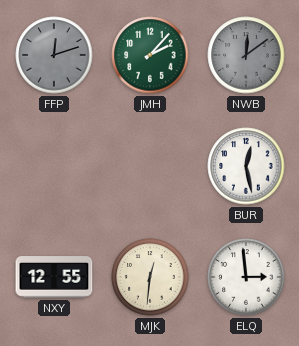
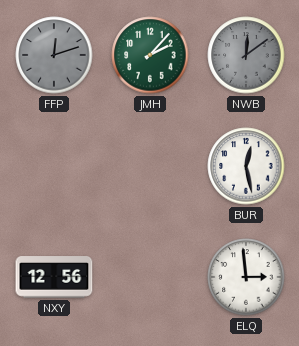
NXY: 12:55 -> 12:56 (54, 277)
MJK: 12:31 -> none (150, 277)
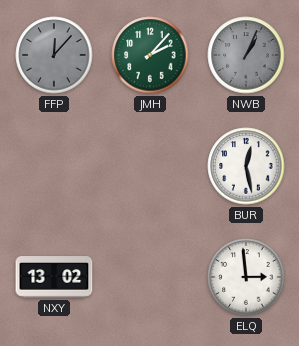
FFP: 12:12 -> 12:07 (54, 55)
NWB: 12:09 -> 1:04 (246, 55)
NXY: 12:56 -> 13:02 (54, 277)
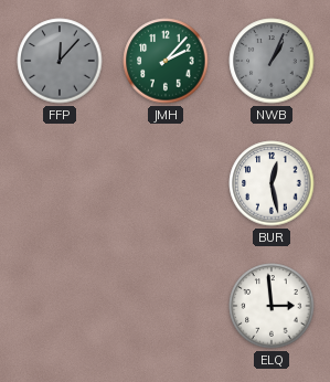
NXY: 13:02 -> none (54, 277)
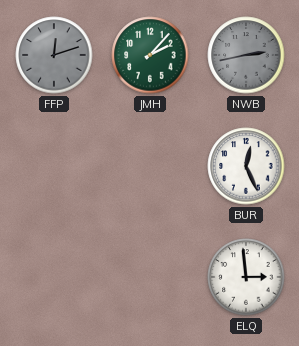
FFP: 12:07 -> 12:12 (54, 55)
NWB: 1:04 -> 2:43 (246, 55)
BUR: 12:28 -> 12:26 (246, 166)
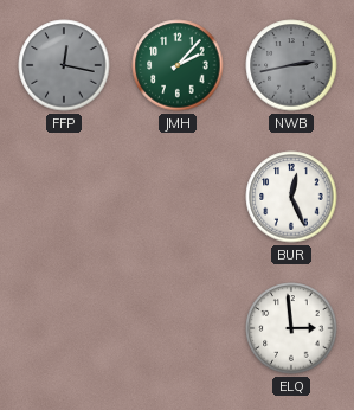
FFP: 12:12 -> 12:17 (64, 65)
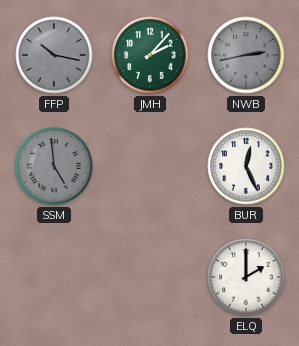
FFP: 12:17 -> 10:17 (54, 55)
SSM: none -> 4:59 (54, 166)
ELQ: 2:59 -> 2:00 (246, 277)
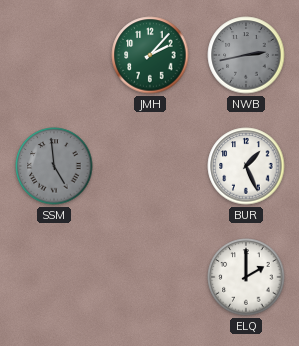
FFP: 10:17 -> none (54, 55)
BUR: 12:26 -> 1:26 (246, 166)
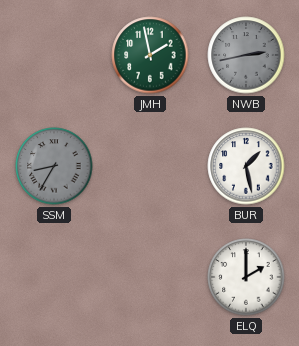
JMH: 2:07 -> 1:58 (150, 55)
SSM: 4:59 -> 8:35 (54, 166)
BUR: 1:26 -> 1:28 (246, 166)
